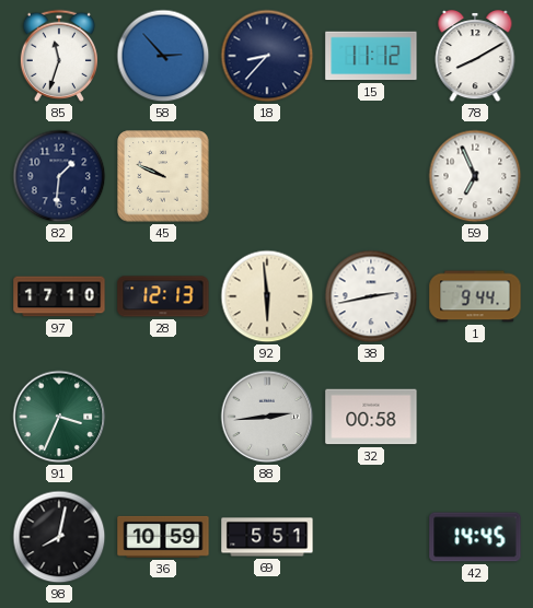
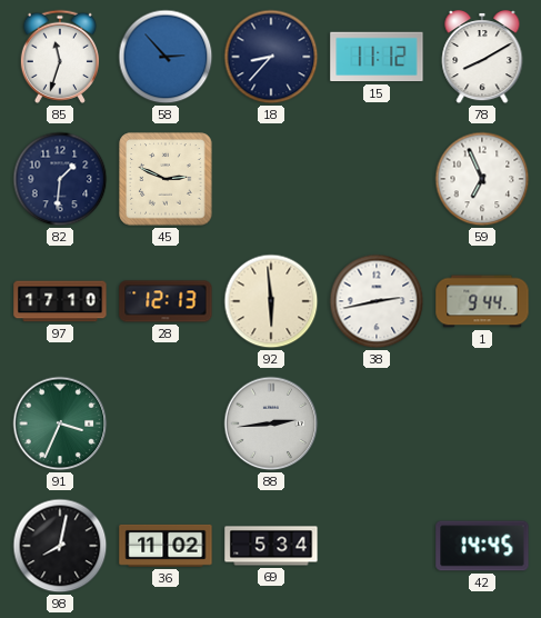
45: 9:49 -> 2:49 (166, 179)
32: 00:58 -> none (371, 417)
36: 10:59 -> 11:02 (166, 546)
69: 5:51 -> 5:34 (271, 546)
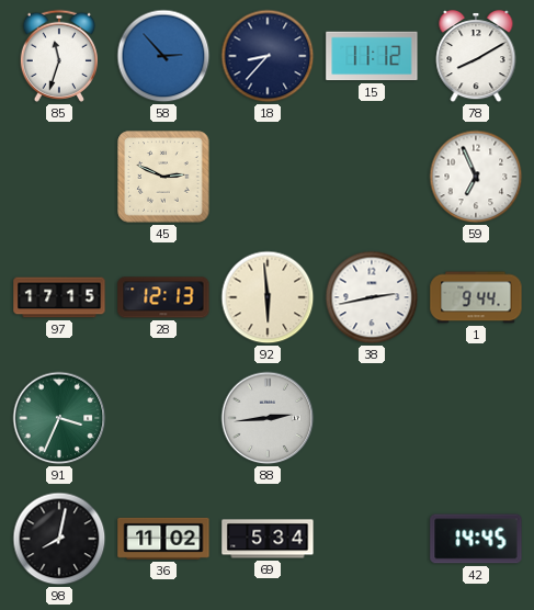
82: 1:31 -> none (60, 179)
97: 17:10 -> 17:15 (59, 297)
